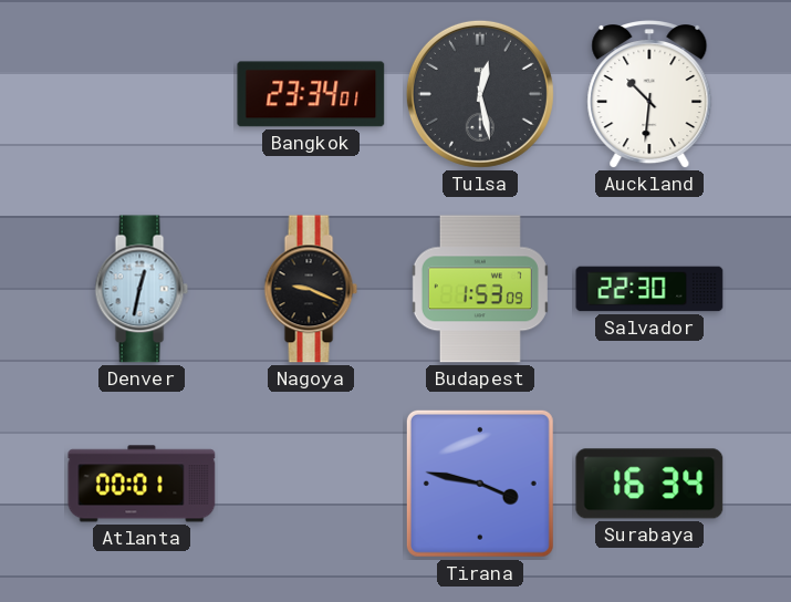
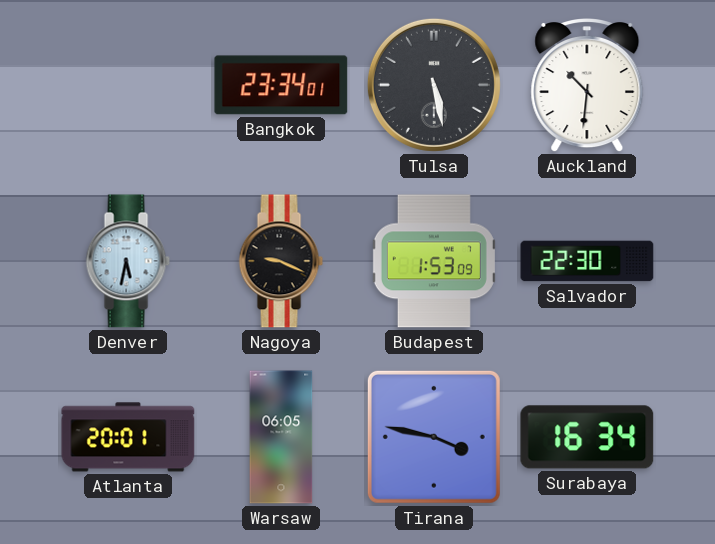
Tulsa: 12:28 -> 5:28 (434, 85)
Denver: 12:32 -> 5:32 (128, 261)
Atlanta: 00:01 -> 20:01 (128, 437)
Warsaw: none -> 06:05 (281, 437)
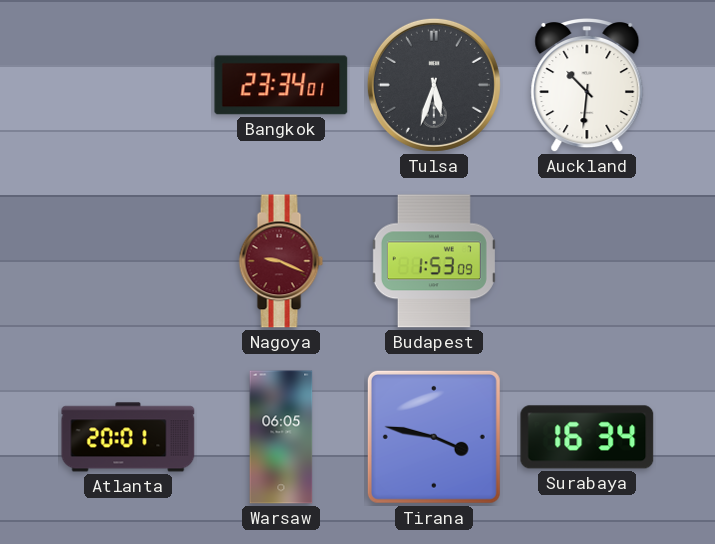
Tulsa: 5:28 -> 5:33 (434, 85)
Denver: 5:32 -> none (128, 261)
Nagoya dial: black -> burgundy (281, 261)
Salvador: 22:30 -> none (587, 261)
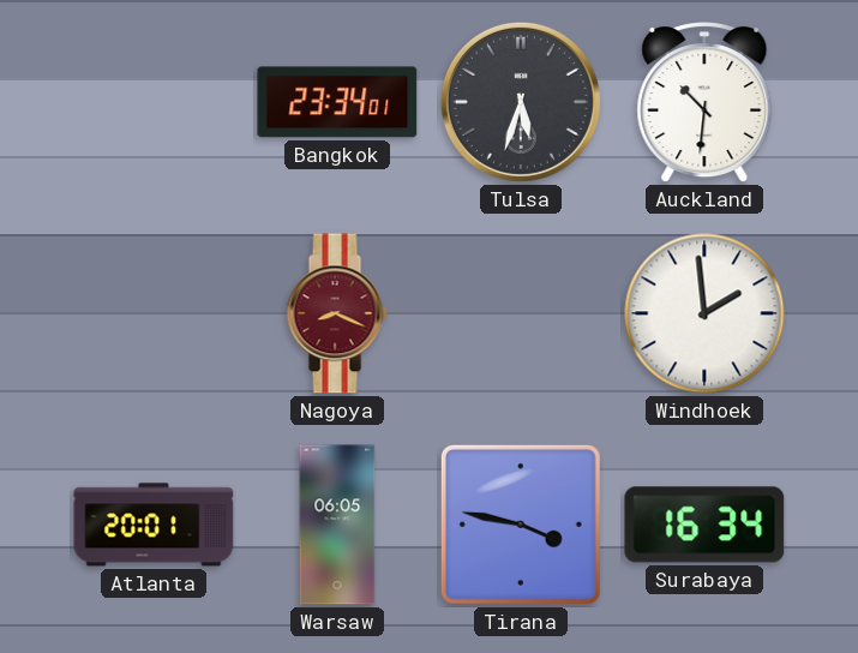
Nagoya: 9:19 -> 8:19 (337, 313)
Budapest: 1:53 -> none (434, 261)
Windhoek: none -> 1:59 (704, 313)
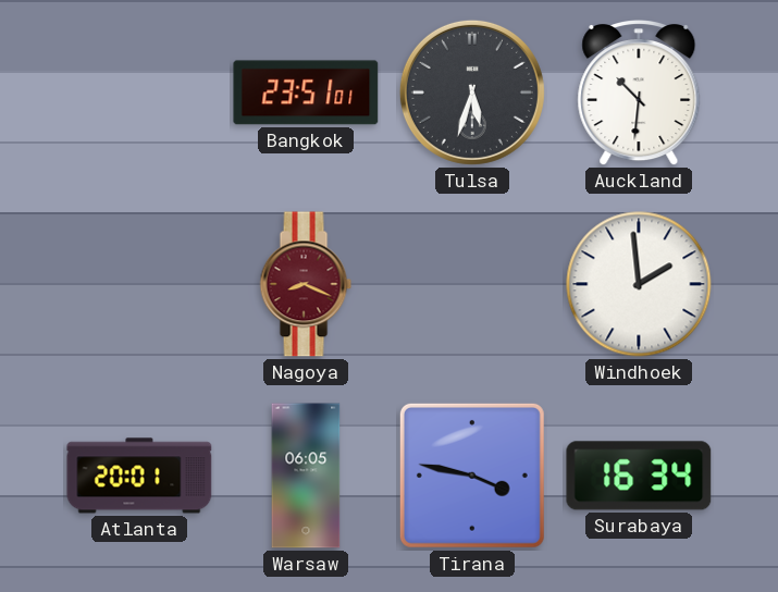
Bangkok: 23:34 -> 23:51 (306, 92)
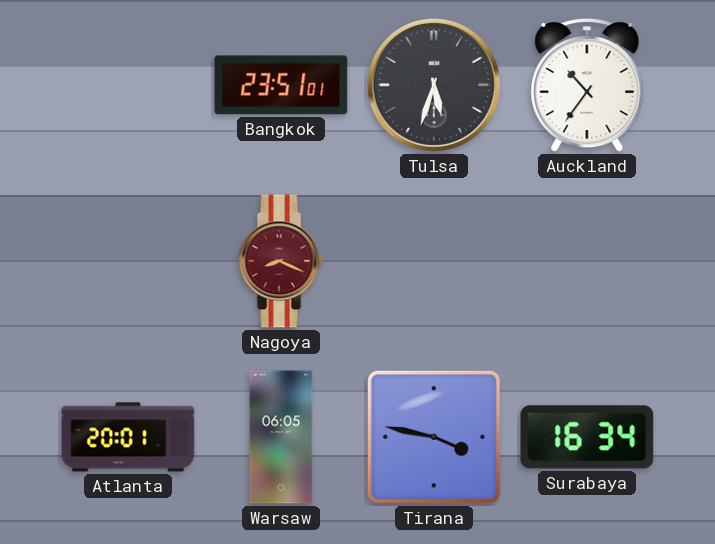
Auckland: 10:31 -> 10:36 (587, 86)
Windhoek: 1:59 -> none (639, 284)
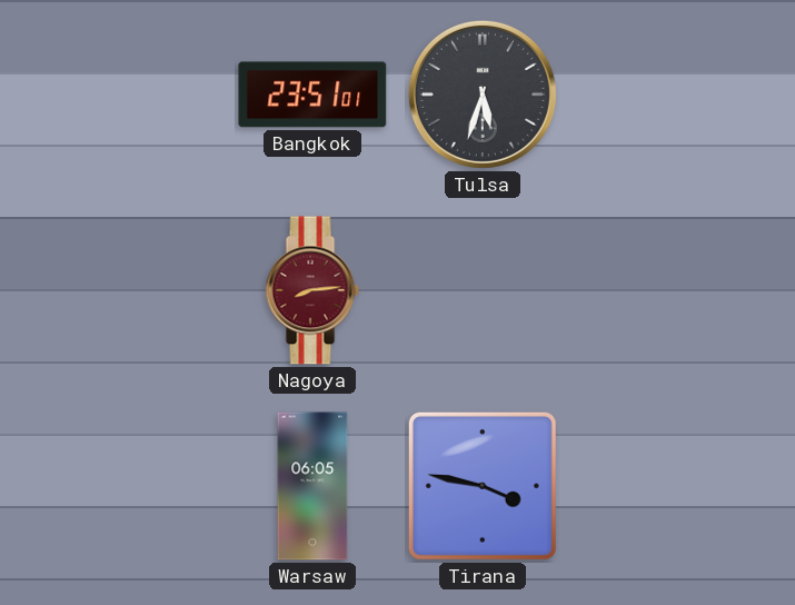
Auckland: 10:36 -> none (587, 86)
Nagoya: 8:19 -> 8:14 (312, 290)
Atlanta: 20:01 -> none (128, 437)
Surabaya: 16:34 -> none (587, 437)
